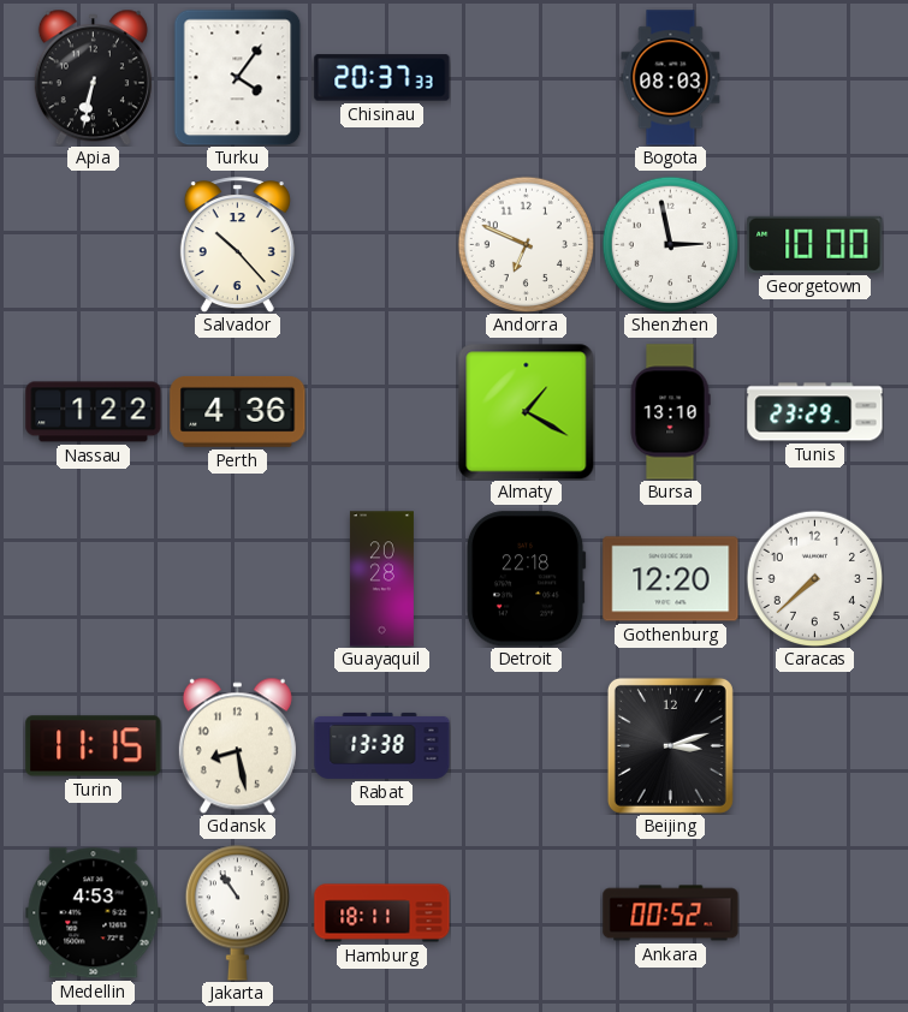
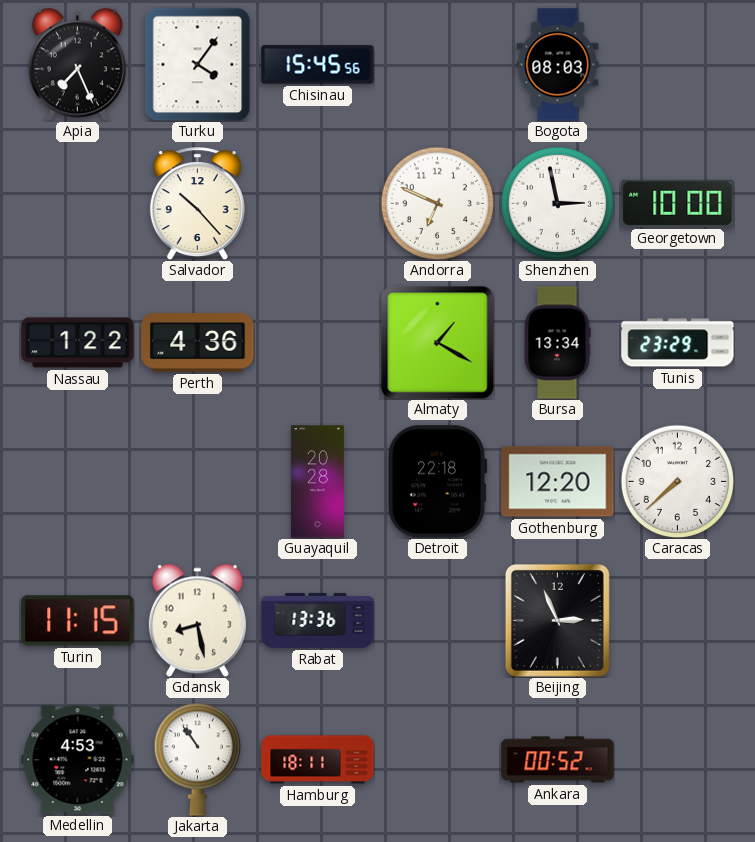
Apia: 6:32 -> 7:26 (77, 64)
Chisinau: 20:37 -> 15:45 (318, 65)
Bursa: 13:10 -> 13:34 (557, 343)
Rabat: 13:38 -> 13:36 (318, 620)
Beijing: 3:12 -> 2:56 (557, 620)
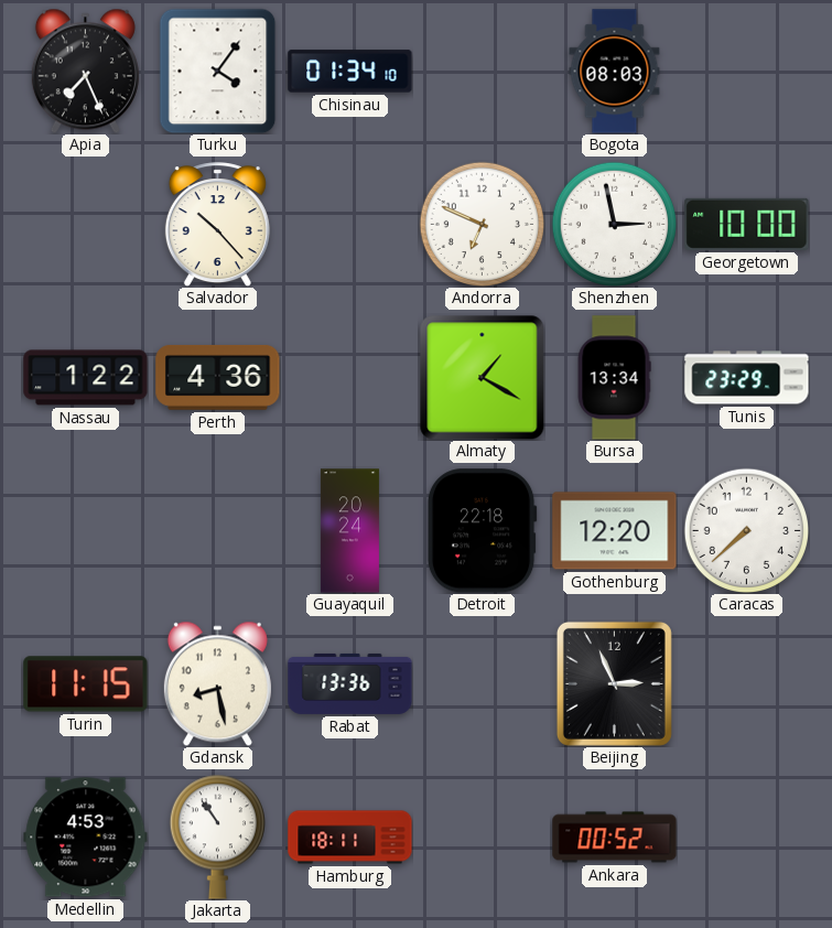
Chisinau: 15:45 -> 01:34 (350, 72)
Guayaquil: 20:28 -> 20:24 (349, 531)
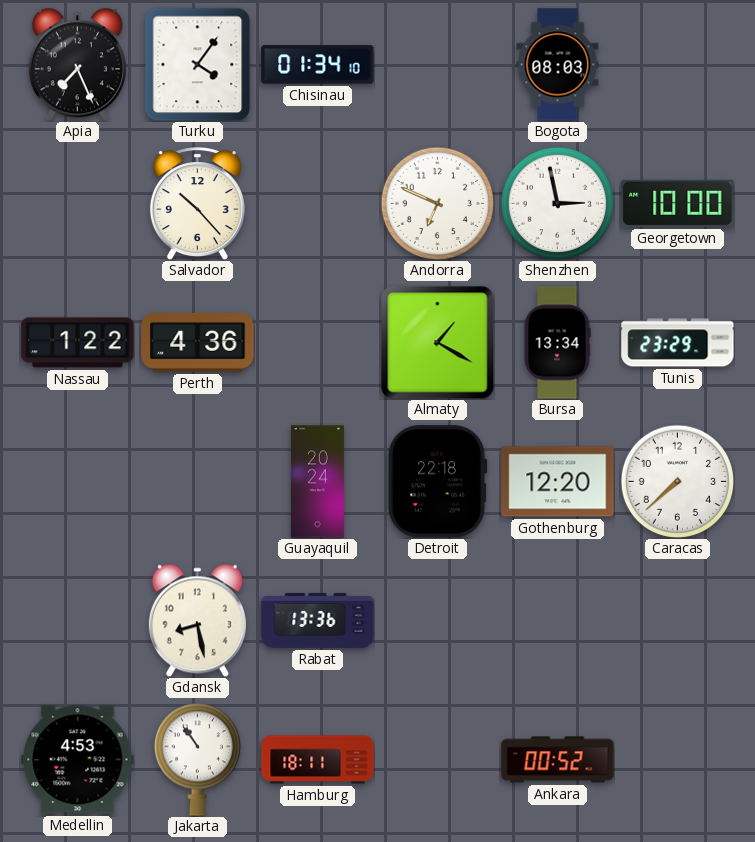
Turin: 11:15 -> none (86, 684)
Beijing: 2:56 -> none (614, 683)
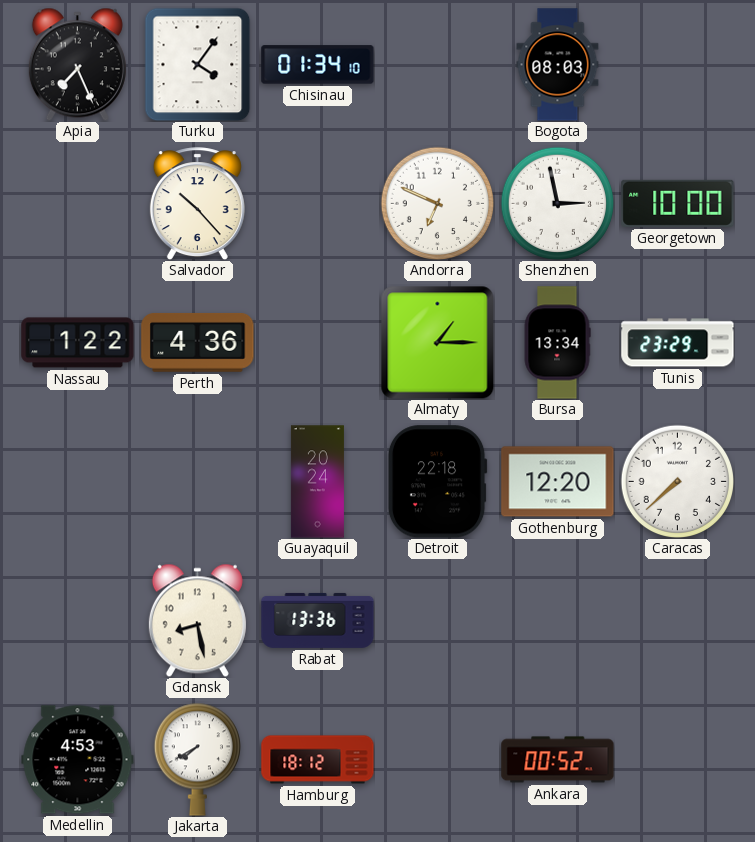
Almaty: 1:20 -> 1:15 (437, 342)
Jakarta: 10:54 -> 7:40 (197, 759)
Hamburg: 18:11 -> 18:12 (318, 760)
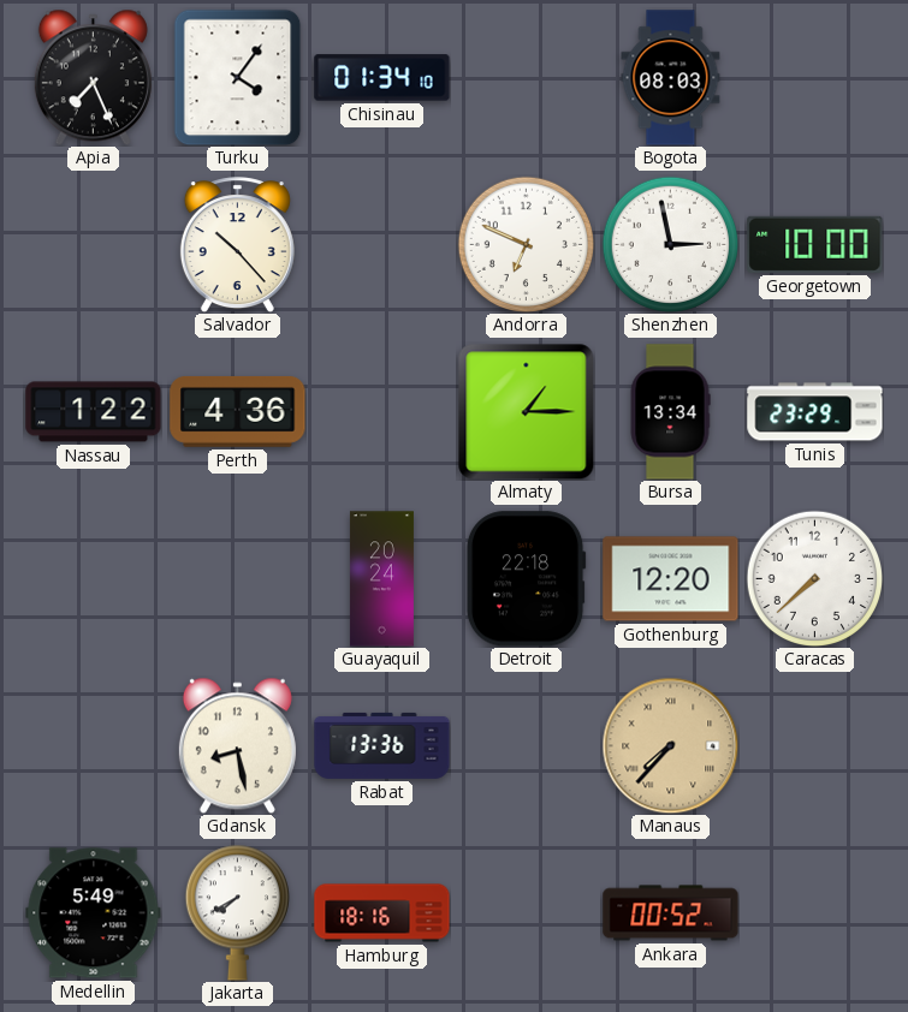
Manaus: none -> 7:37 (670, 745)
Medellin: 4:53 -> 5:49 (94, 913)
Hamburg: 18:12 -> 18:16 (382, 913)
